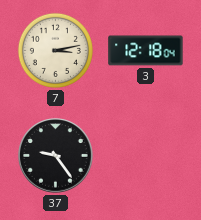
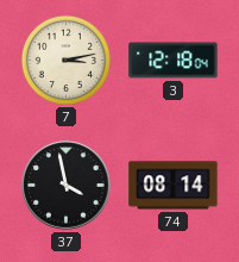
37: 9:24 -> 3:58 (67, 186)
74: none -> 08:14 (174, 186)
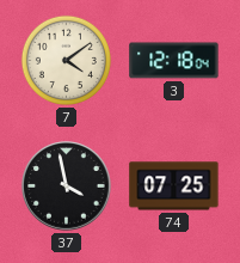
7: 3:13 -> 4:09 (66, 60)
74: 08:14 -> 07:25 (174, 186)
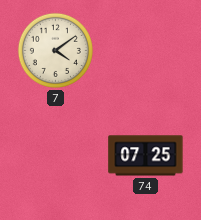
3: 12:18 -> none (174, 61)
37: 3:58 -> none (67, 186)
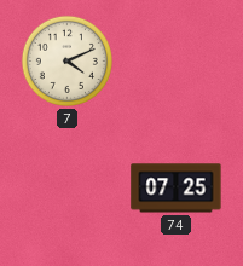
7: 4:09 -> 4:11 (66, 60)
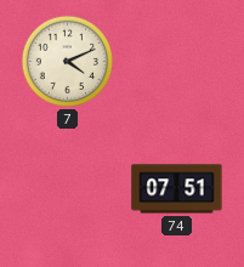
74: 07:25 -> 07:51 (177, 189)
